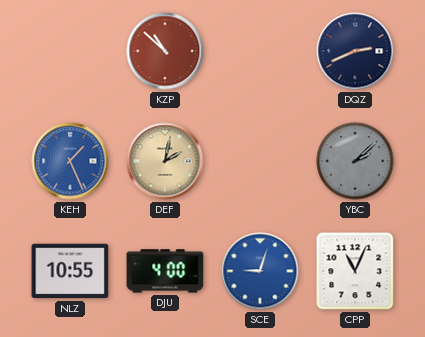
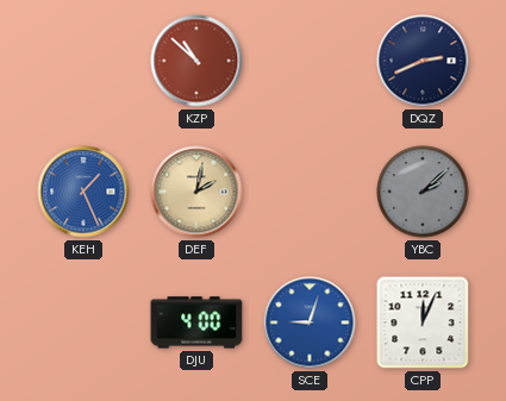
NLZ: 10:55 -> none (70, 271)
CPP: 11:04 -> 12:04 (423, 322)
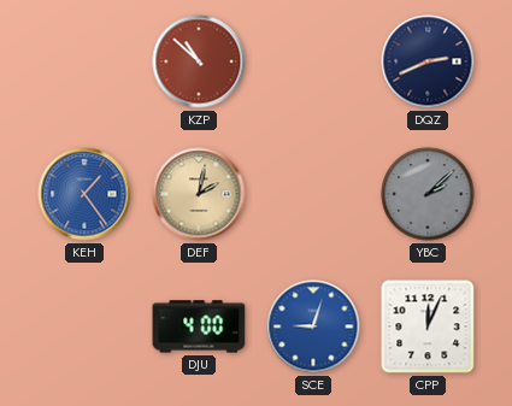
KEH: 1:26 -> 1:24 (84, 194)
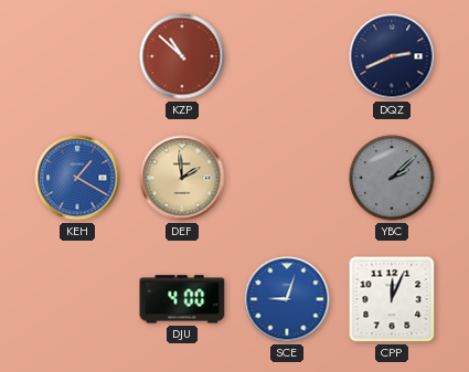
KEH: 1:24 -> 1:20 (77, 178)
DEF: 2:02 -> 1:59 (182, 178)
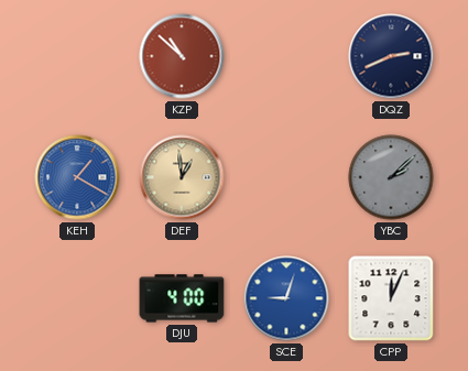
DEF: 1:59 -> 12:59 (182, 177)
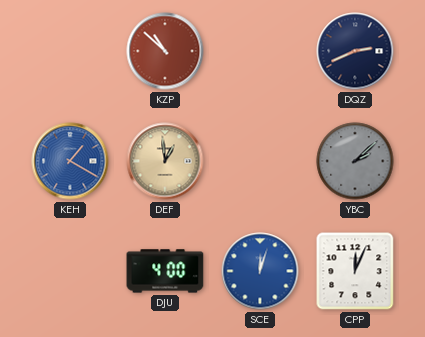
SCE: 9:03 -> 12:03 (260, 271)
